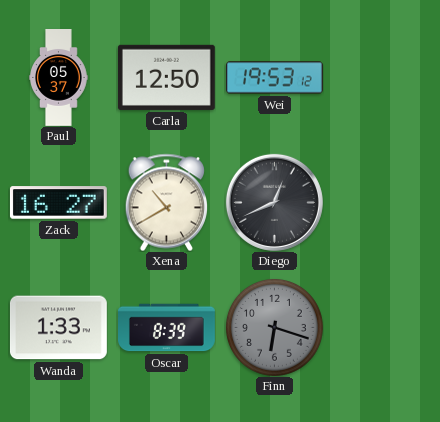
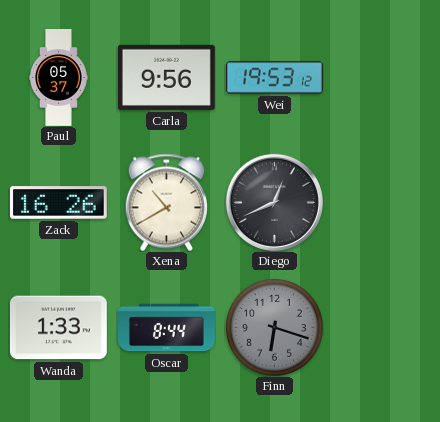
Carla: 12:50 -> 9:56 (166, 77)
Zack: 16:27 -> 16:26 (58, 203)
Oscar: 8:39 -> 8:44 (167, 328)
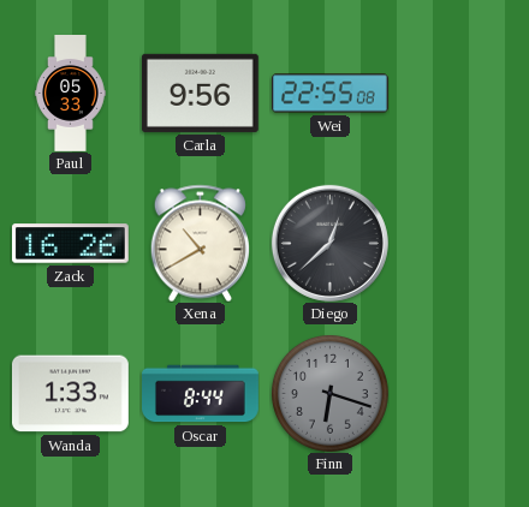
Paul: 05:37 -> 05:33 (71, 94)
Wei: 19:53 -> 22:55 (331, 94)
Diego: 12:41 -> 12:38 (329, 243)
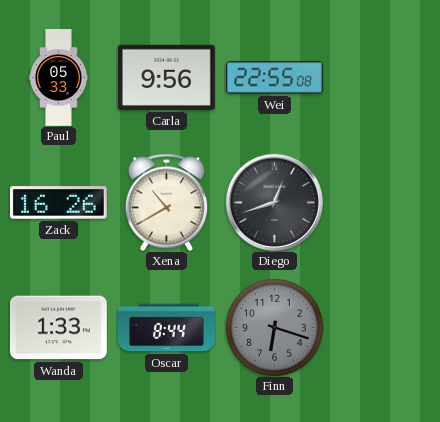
Diego: 12:38 -> 12:42 (274, 202)
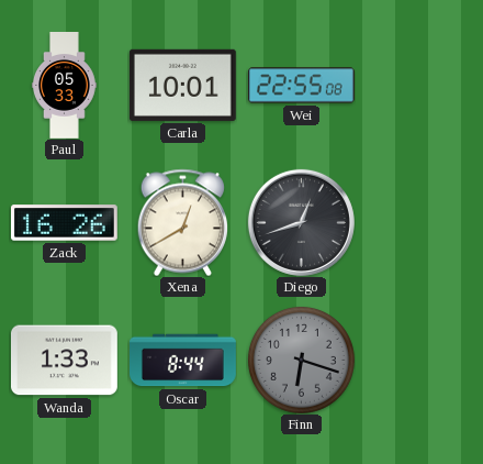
Carla: 9:56 -> 10:01 (182, 85)
Xena: 10:40 -> 12:40 (182, 222)
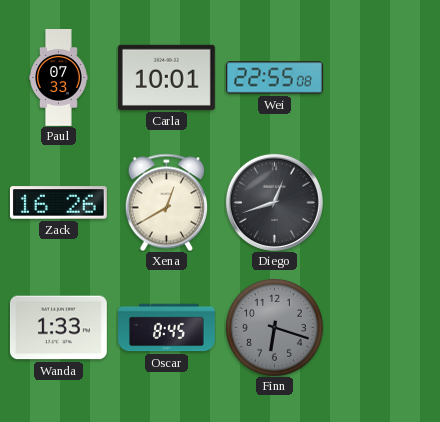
Paul: 05:33 -> 07:33 (59, 78)
Oscar: 8:44 -> 8:45 (167, 328)
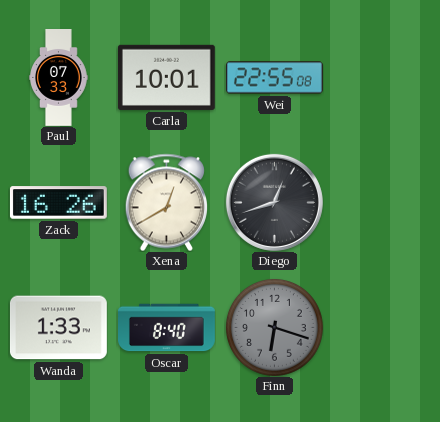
Oscar: 8:45 -> 8:40 (167, 328)
